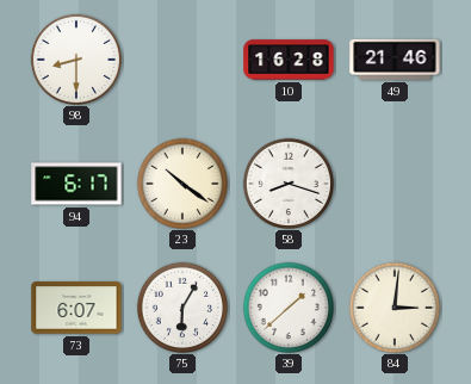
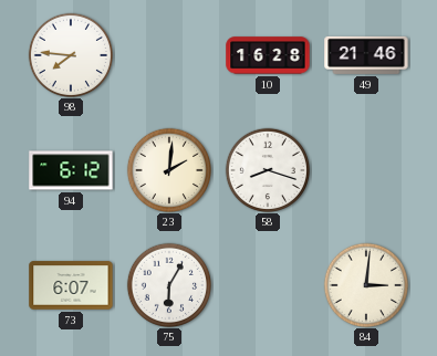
98: 8:30 -> 7:46 (70, 54)
94: 6:17 -> 6:12 (71, 170)
23: 10:21 -> 2:01 (168, 169)
39: 1:38 -> none (287, 306)
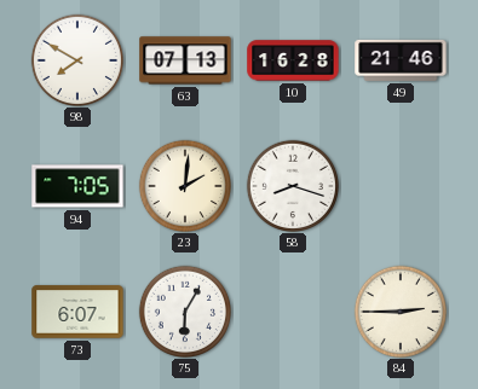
98: 7:46 -> 7:50 (76, 59)
63: none -> 07:13 (185, 60)
94: 6:12 -> 7:05 (77, 186)
84: 3:01 -> 2:45 (399, 310)
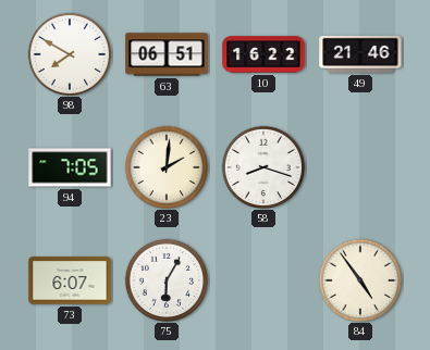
63: 07:13 -> 06:51 (167, 54)
10: 16:28 -> 16:22 (263, 54)
84: 2:45 -> 4:54 (359, 279)
